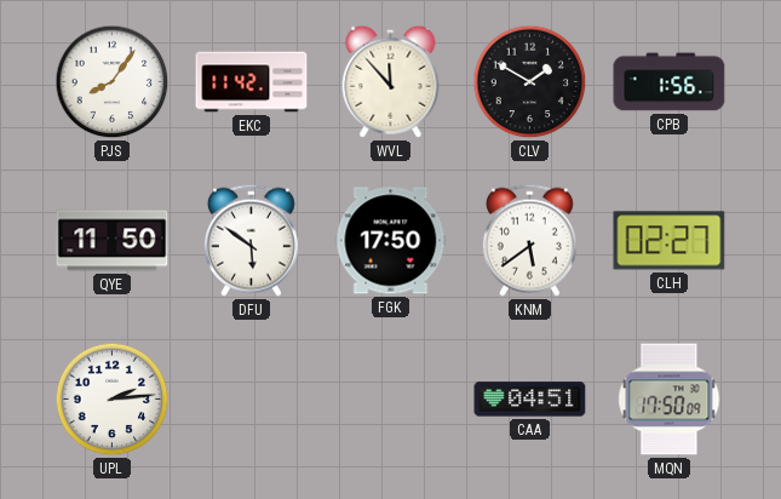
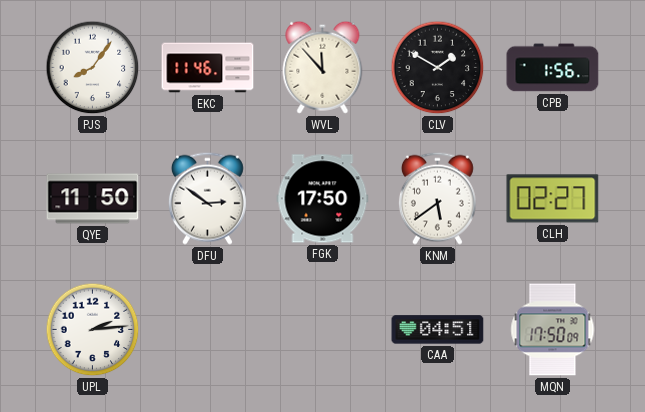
EKC: 11:42 -> 11:46 (208, 68)
DFU: 5:51 -> 2:51 (207, 198)
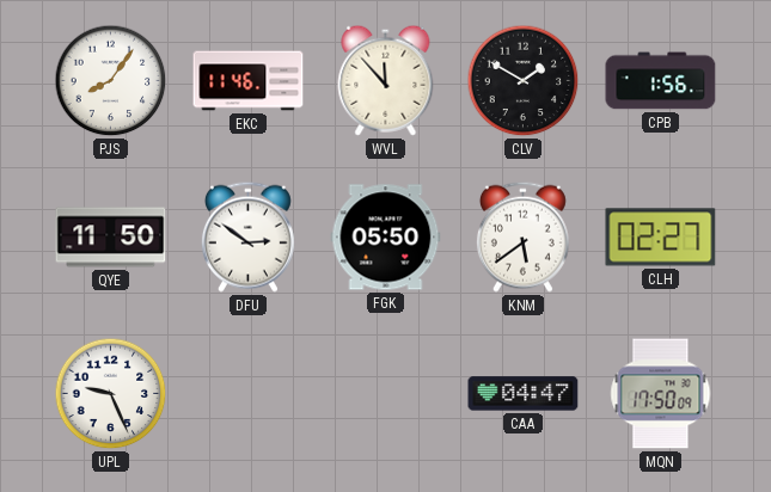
FGK: 17:50 -> 05:50 (386, 238)
UPL: 2:14 -> 9:26 (111, 394)
CAA: 04:51 -> 04:47 (524, 394)
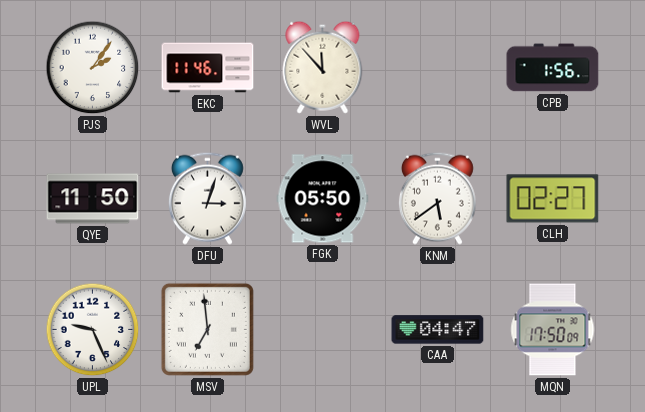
PJS: 8:06 -> 2:06 (93, 68)
CLV: 1:50 -> none (524, 81)
DFU: 2:51 -> 3:03 (207, 198)
MSV: none -> 6:59 (207, 329)
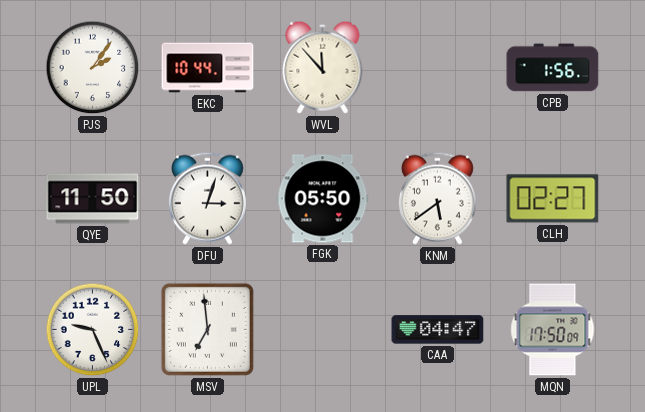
EKC: 11:46 -> 10:44 (208, 68)
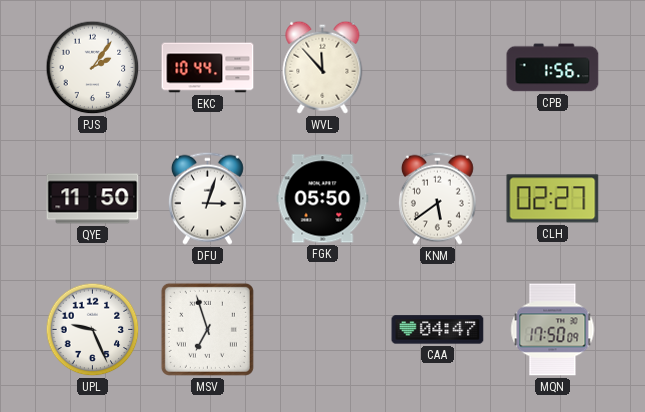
MSV: 6:59 -> 6:57 (207, 329)
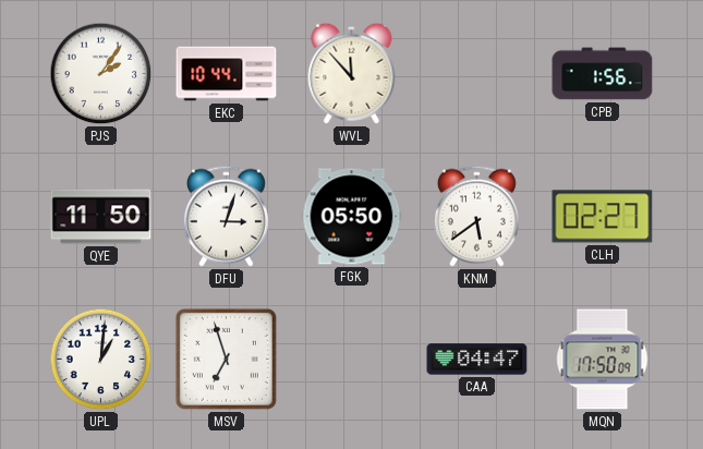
UPL: 9:26 -> 1:01 (101, 360)
